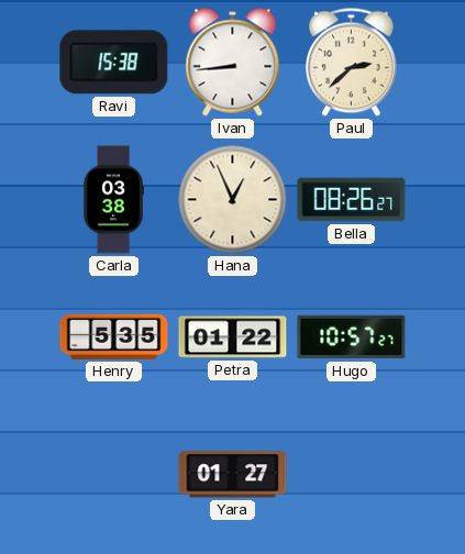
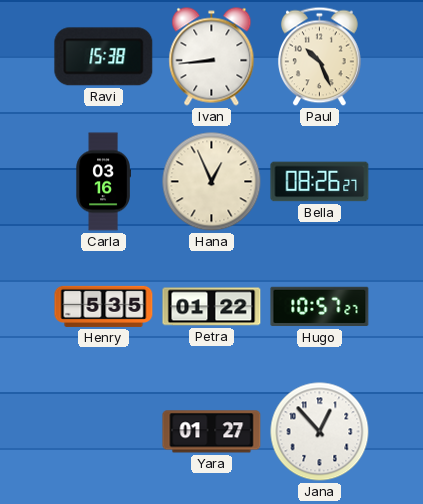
Paul: 2:38 -> 10:26 (320, 57)
Carla: 03:38 -> 03:16 (103, 182)
Jana: none -> 12:53 (320, 432)
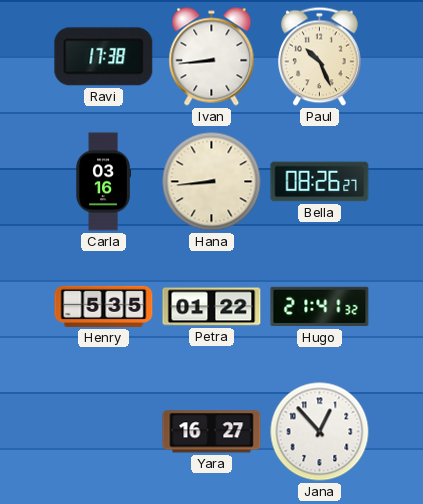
Ravi: 15:38 -> 17:38 (104, 57)
Hana: 12:56 -> 8:44 (212, 182)
Hugo: 10:57 -> 21:41 (320, 307)
Yara: 01:27 -> 16:27 (212, 432)
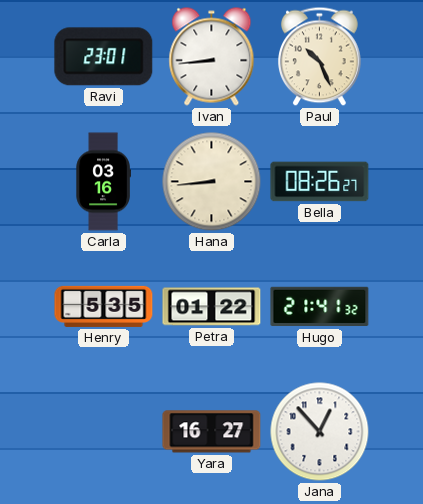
Ravi: 17:38 -> 23:01 (104, 57)
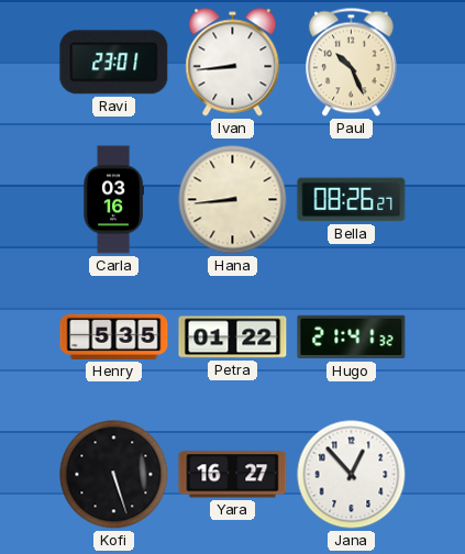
Kofi: none -> 5:27 (114, 475)
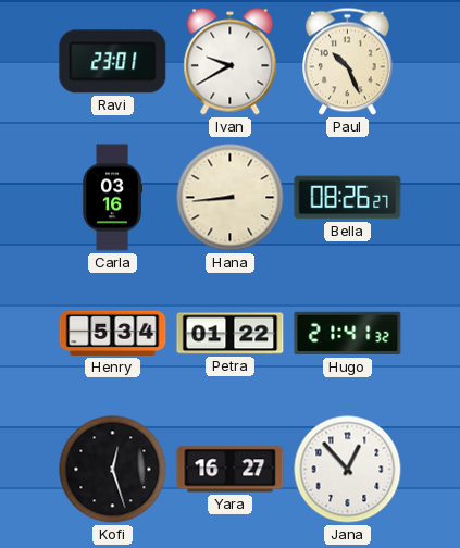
Ivan: 8:44 -> 9:40 (231, 62)
Henry: 5:35 -> 5:34 (113, 333)
Kofi: 5:27 -> 12:27 (113, 470)
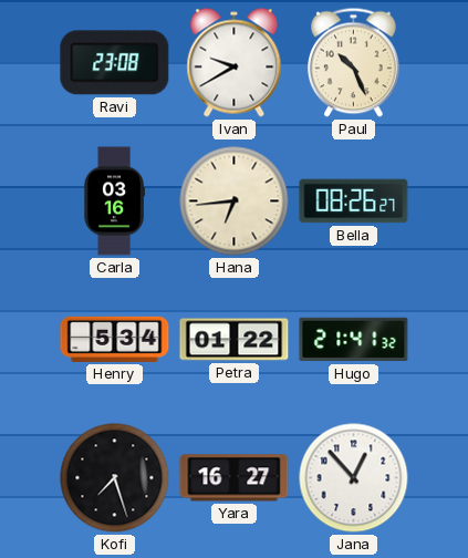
Ravi: 23:01 -> 23:08 (115, 63)
Hana: 8:44 -> 6:44 (235, 201)
Kofi: 12:27 -> 7:27 (115, 478)
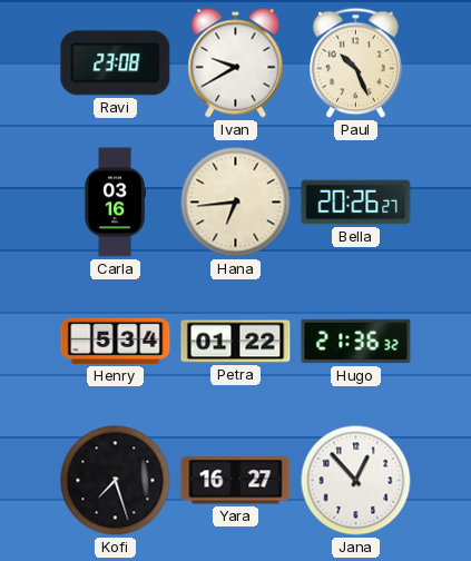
Bella: 08:26 -> 20:26 (356, 203)
Hugo: 21:41 -> 21:36 (356, 342)
